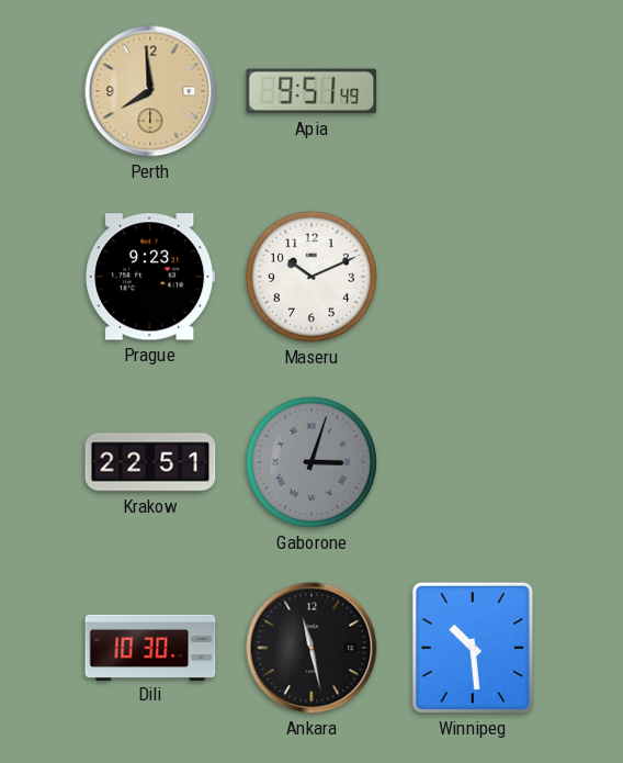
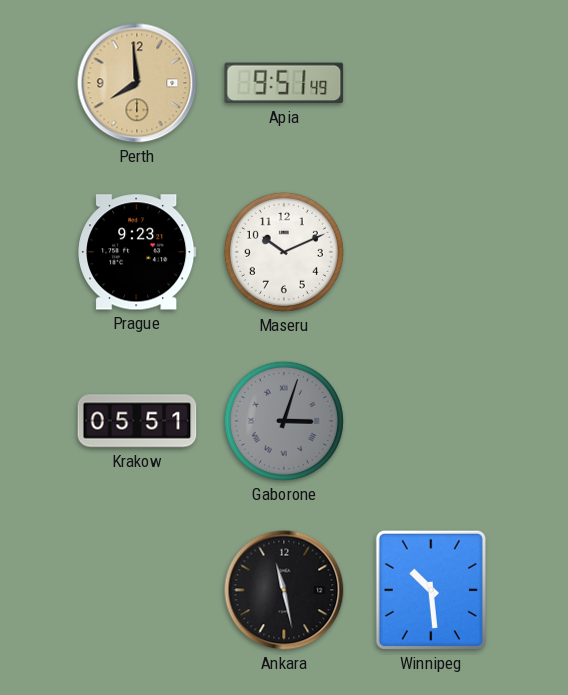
Krakow: 22:51 -> 05:51 (137, 421)
Dili: 10:30 -> none (150, 647)
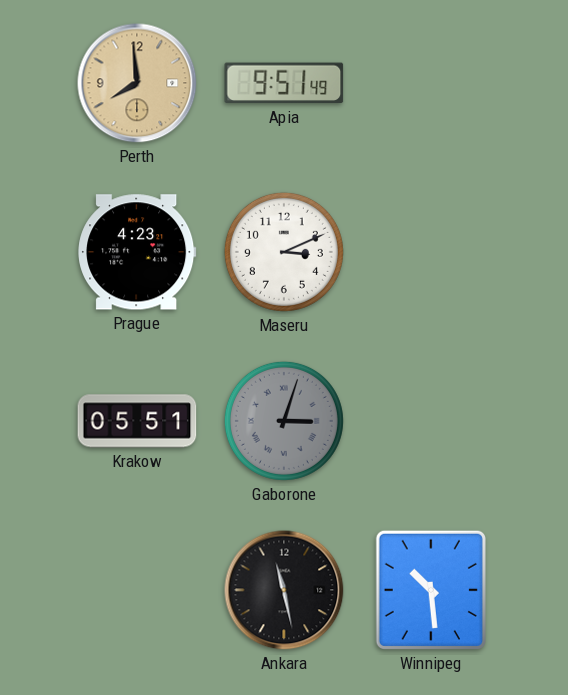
Prague: 9:23 -> 4:23 (137, 252)
Maseru: 10:11 -> 3:11 (284, 252)
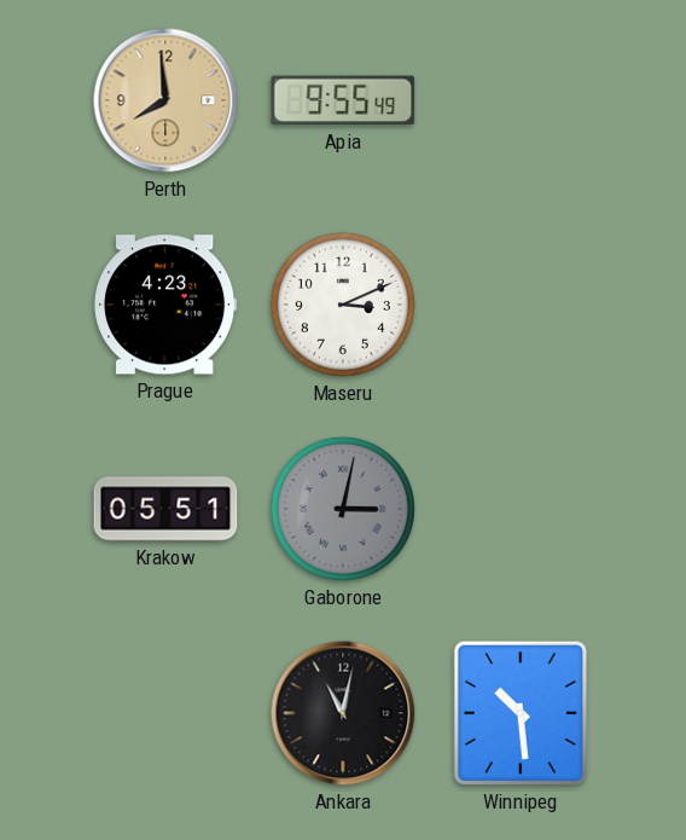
Apia: 9:51 -> 9:55 (343, 100)
Gaborone: 3:03 -> 3:02 (343, 509)
Ankara: 11:28 -> 11:02 (343, 713)
